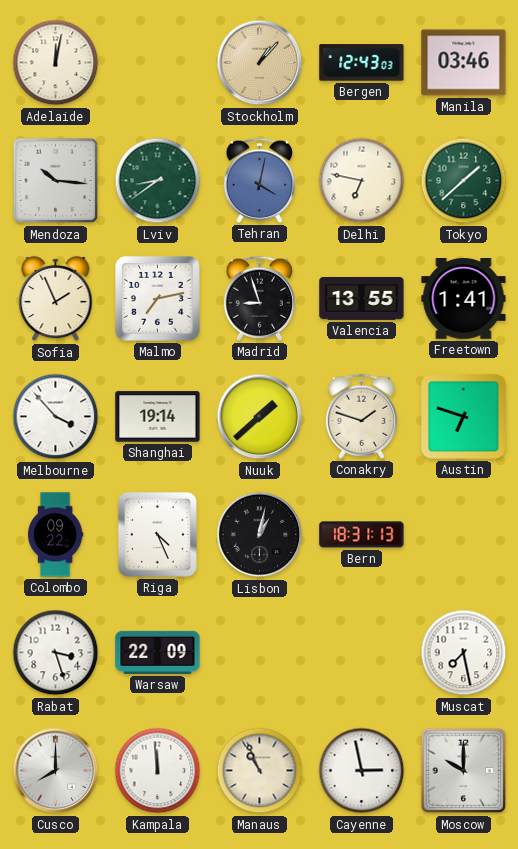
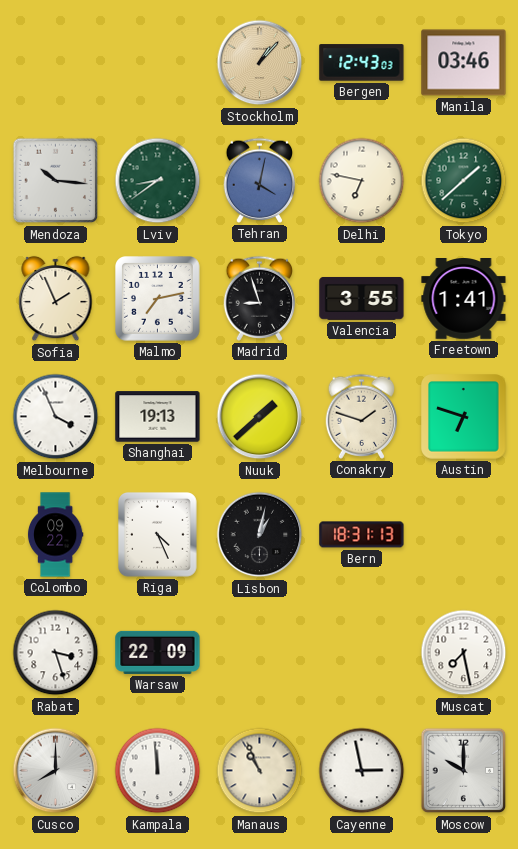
Adelaide: 12:02 -> none (56, 63)
Valencia: 13:55 -> 3:55 (362, 298)
Melbourne: 3:53 -> 3:56 (56, 417)
Shanghai: 19:14 -> 19:13 (158, 417)
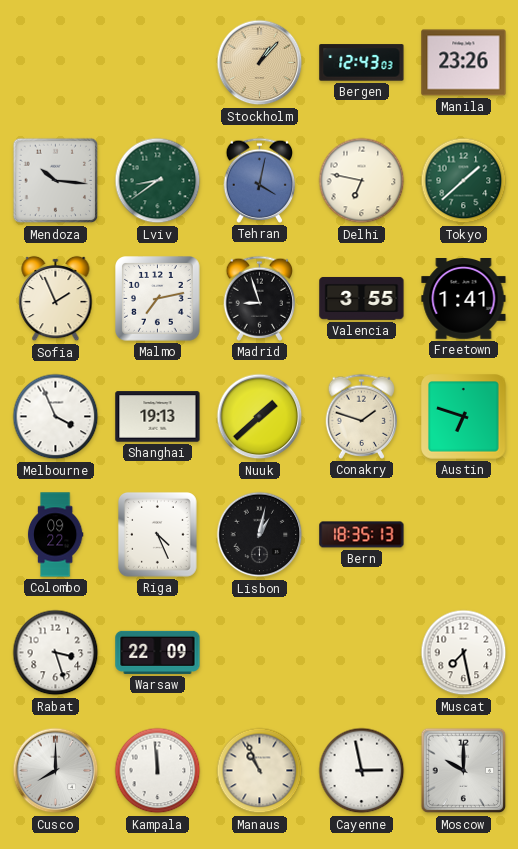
Manila: 03:46 -> 23:26 (464, 63)
Bern: 18:31 -> 18:35 (362, 535)
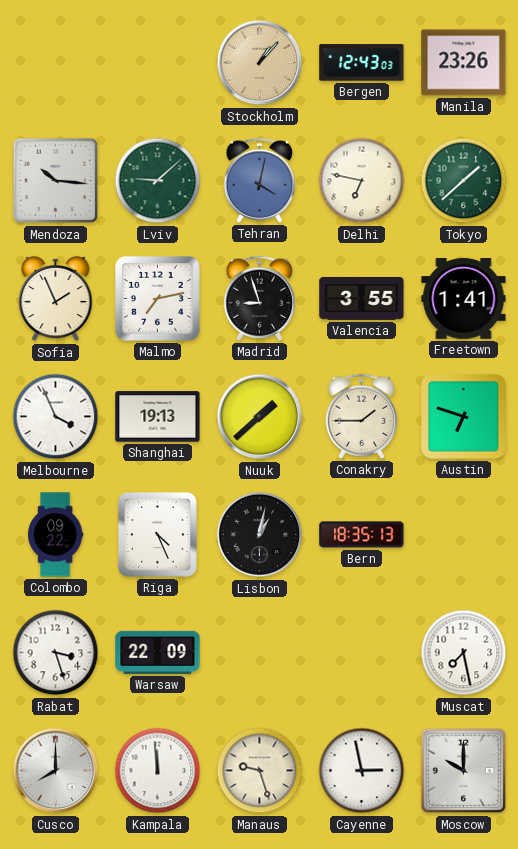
Lviv: 8:39 -> 9:08 (158, 181)
Conakry: 1:48 -> 1:45 (362, 416)
Manaus: 10:56 -> 9:27 (260, 771)
